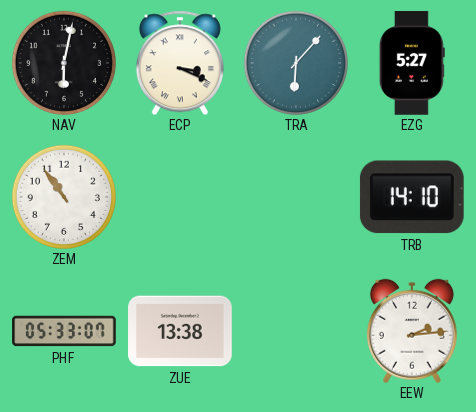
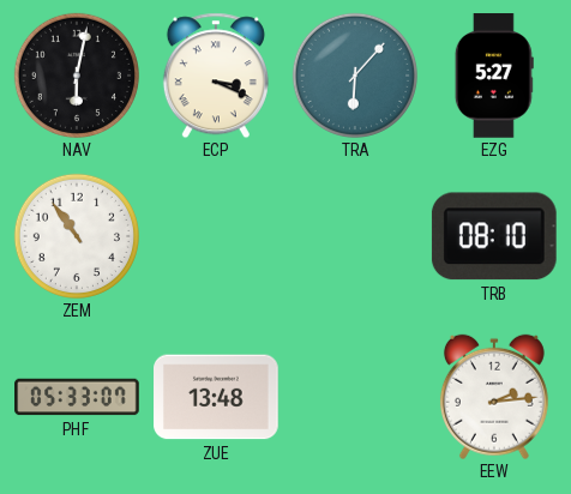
TRB: 14:10 -> 08:10 (494, 236)
ZUE: 13:38 -> 13:48 (216, 397)
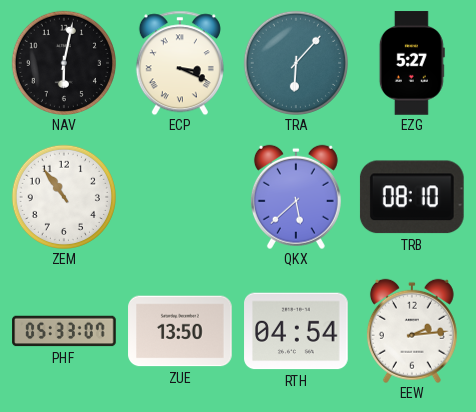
QKX: none -> 5:38 (296, 197)
ZUE: 13:48 -> 13:50 (180, 331)
RTH: none -> 04:54 (296, 331)
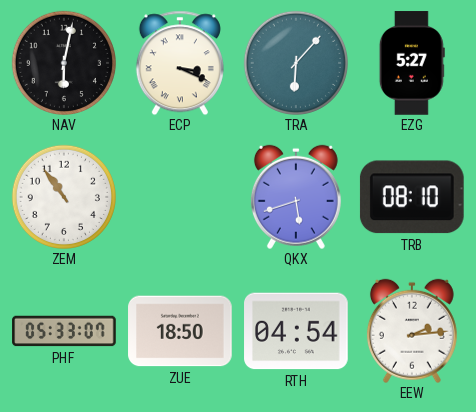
QKX: 5:38 -> 5:42 (296, 197)
ZUE: 13:50 -> 18:50 (180, 331)
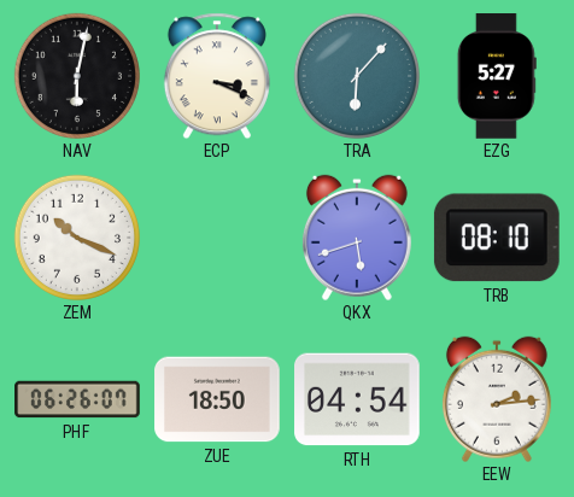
ZEM: 10:54 -> 10:19 (77, 238)
PHF: 05:33 -> 06:26 (77, 399)
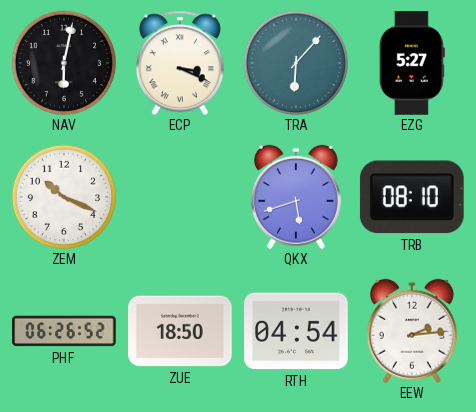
PHF: 06:26:07 -> 06:26:52 (64, 331)
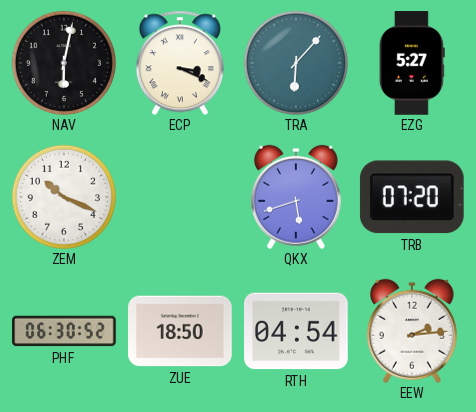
TRB: 08:10 -> 07:20 (412, 197)
PHF: 06:26 -> 06:30 (64, 331)
